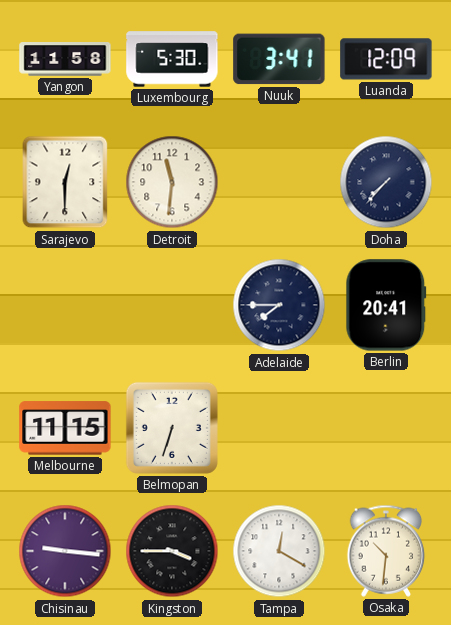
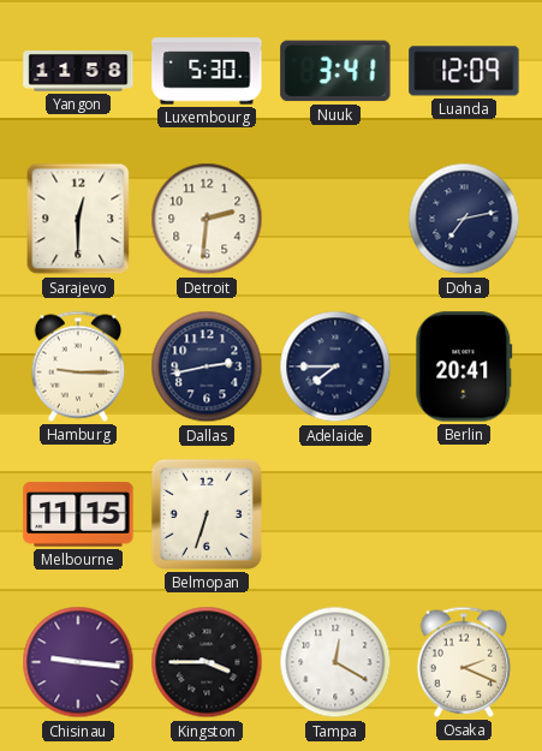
Detroit: 11:31 -> 2:31 (207, 219)
Doha: 7:37 -> 7:13 (464, 219)
Hamburg: none -> 9:15 (78, 366)
Dallas: none -> 2:43 (207, 366)
Osaka: 10:31 -> 2:19 (464, 662)
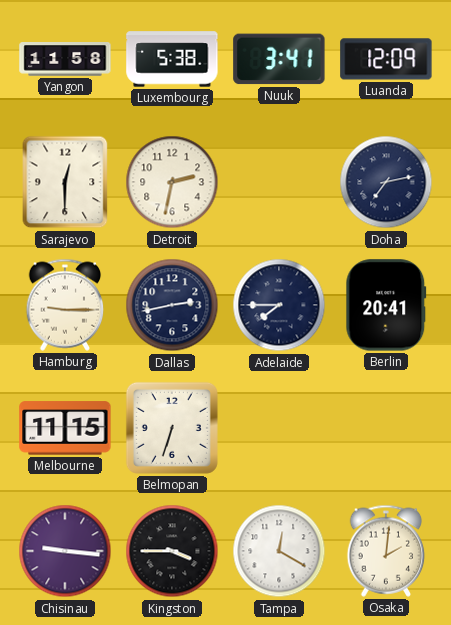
Luxembourg: 5:30 -> 5:38 (172, 59)
Detroit: 2:31 -> 2:32 (172, 182)
Osaka: 2:19 -> 2:01 (386, 551)
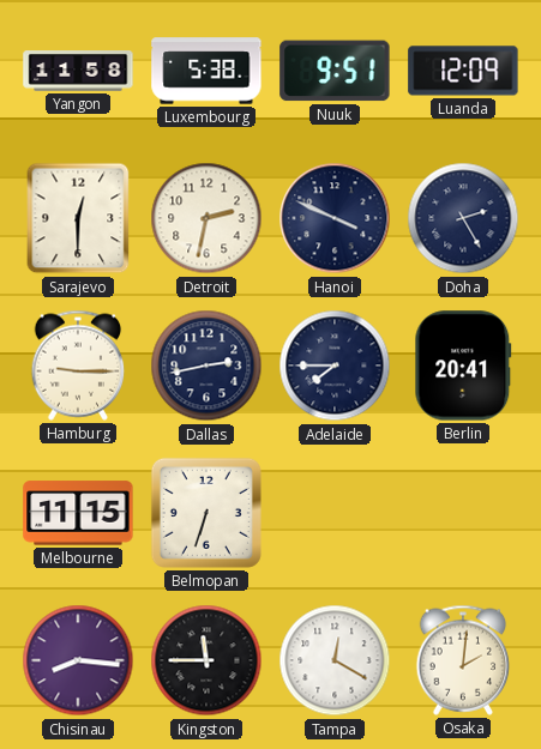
Nuuk: 3:41 -> 9:51 (335, 71)
Hanoi: none -> 3:49 (335, 218)
Doha: 7:13 -> 2:25 (463, 218)
Chisinau: 9:16 -> 8:16 (78, 660)
Kingston: 3:45 -> 11:45 (206, 660)
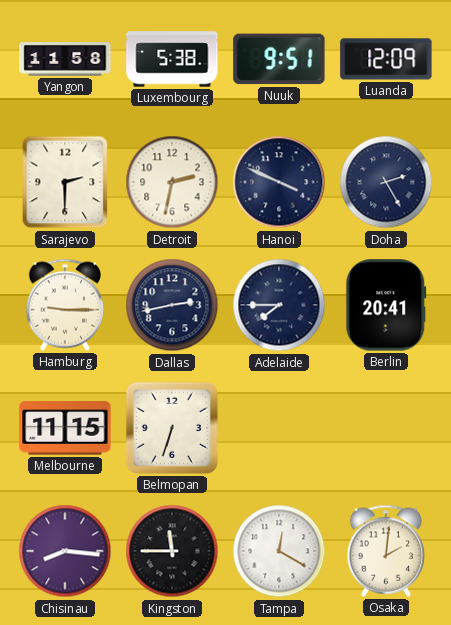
Sarajevo: 12:30 -> 2:30 (65, 182)
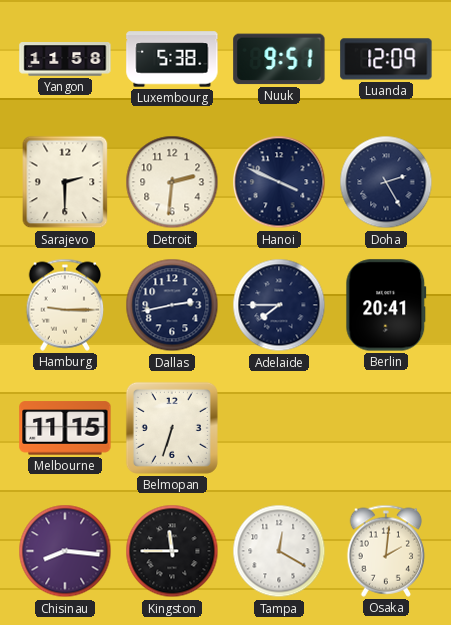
Detroit: 2:32 -> 2:31 (172, 182)
